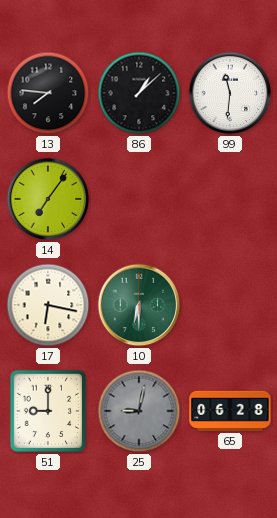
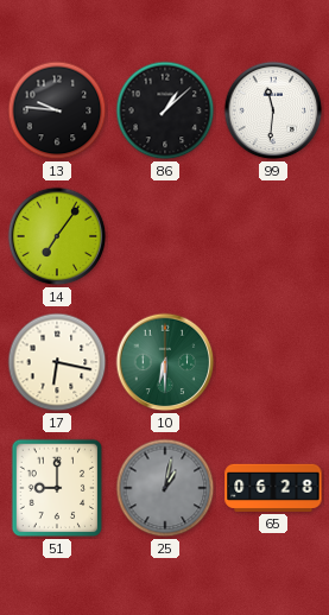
13: 7:46 -> 9:46 (57, 110)
25: 9:02 -> 1:02 (165, 488)
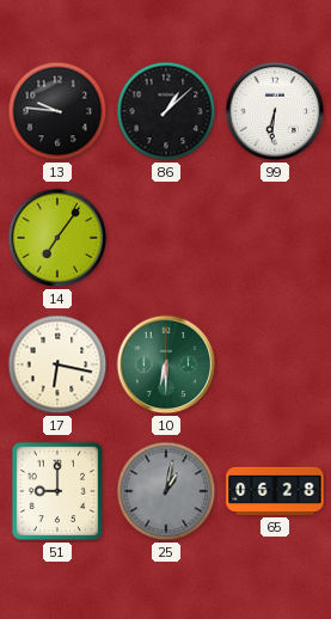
99: 11:31 -> 6:31 (275, 111)
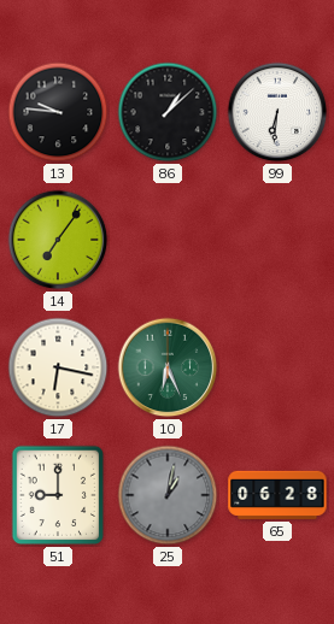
10: 6:30 -> 6:26 (168, 367)
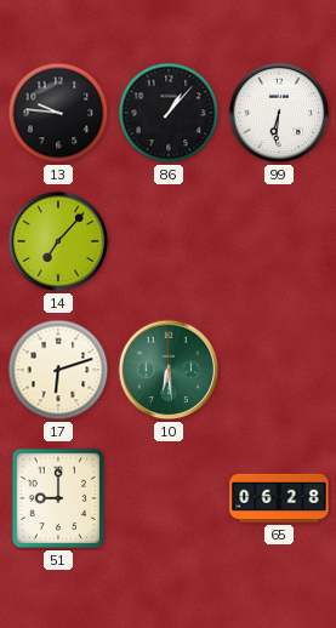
86: 1:08 -> 1:07 (169, 113)
14: 7:06 -> 7:07 (58, 241)
17: 6:17 -> 6:12 (58, 370)
10: 6:26 -> 6:29 (169, 370)
25: 1:02 -> none (168, 495)
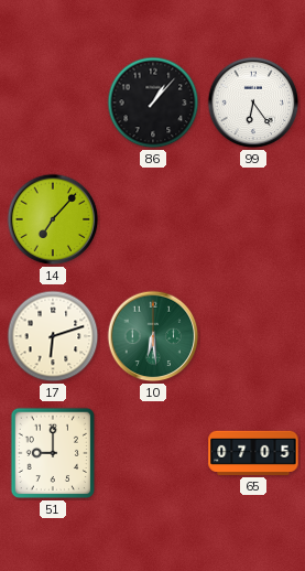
13: 9:46 -> none (58, 113)
99: 6:31 -> 6:24 (253, 103)
65: 06:28 -> 07:05 (253, 453)
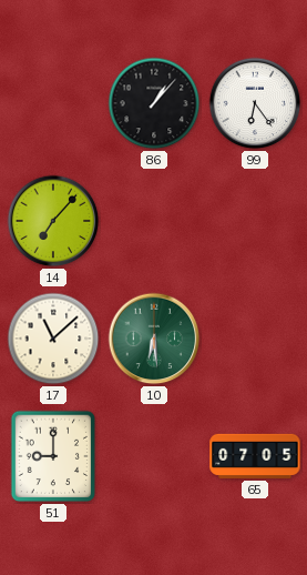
17: 6:12 -> 11:08 (53, 339)
